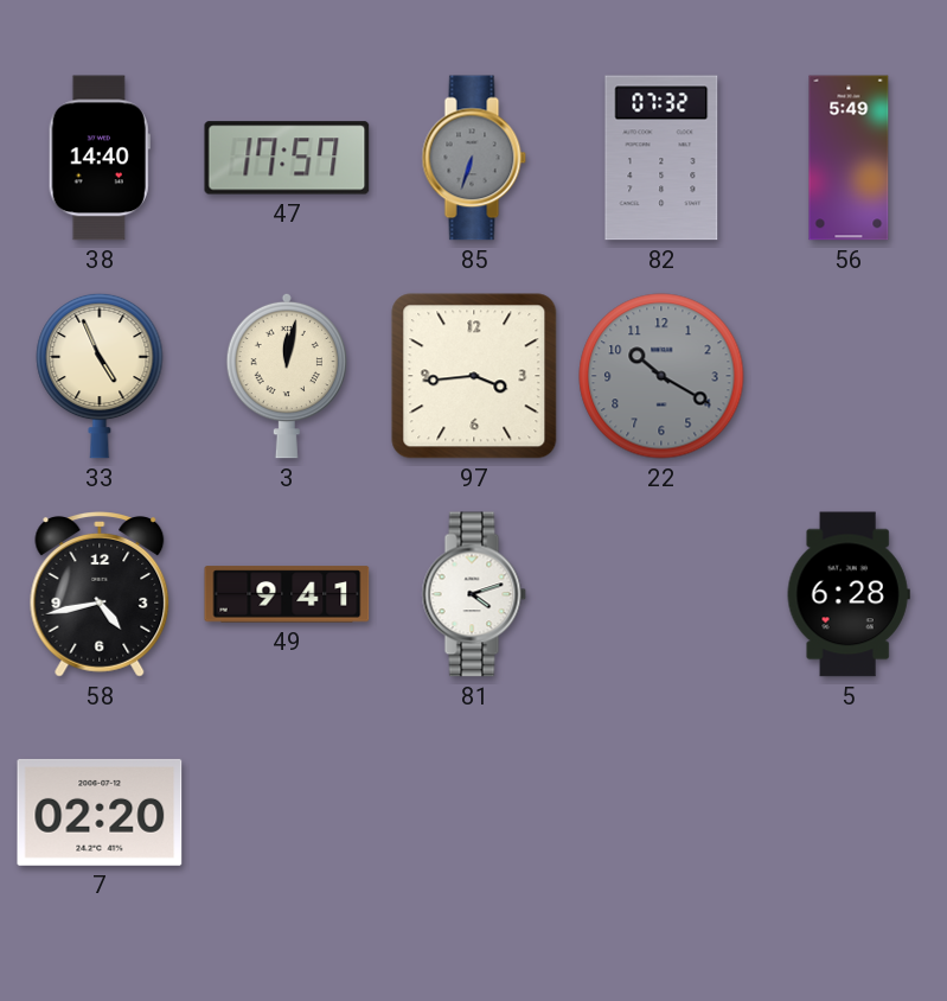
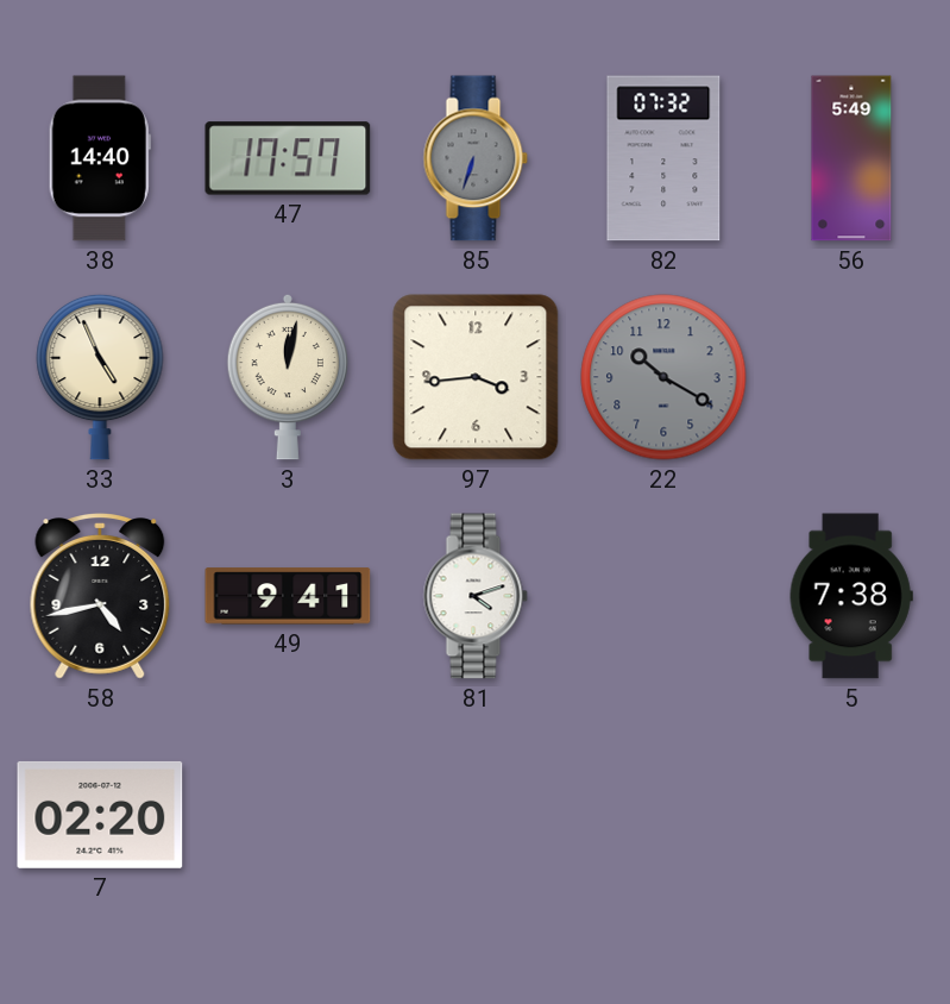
5: 6:28 -> 7:38 (851, 596)
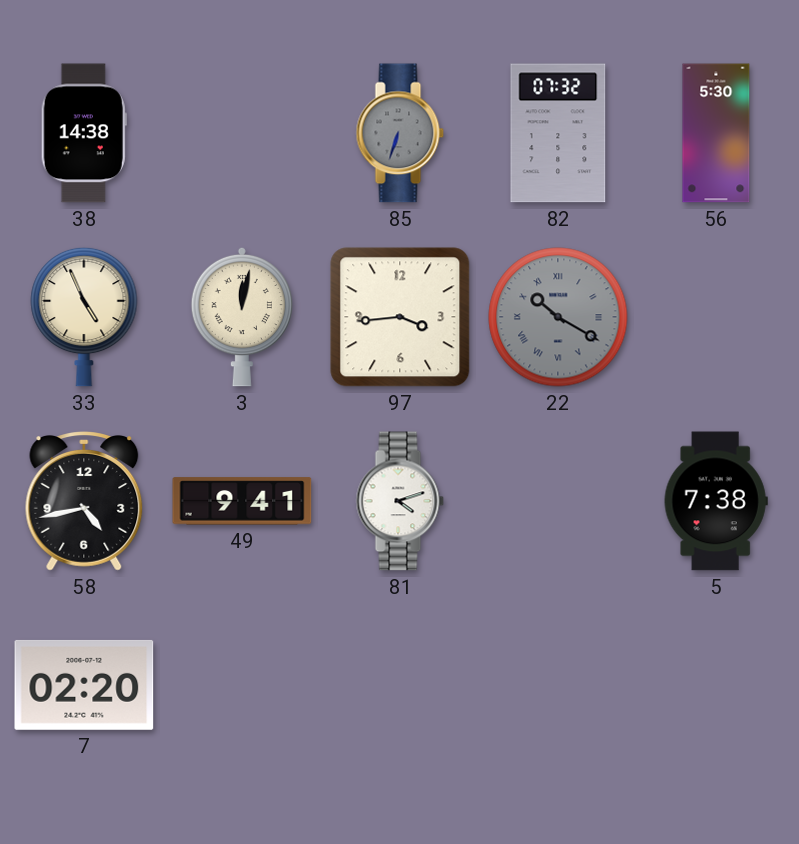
38: 14:40 -> 14:38 (84, 133)
47: 17:57 -> none (288, 158)
56: 5:49 -> 5:30 (716, 133)
22 numerals: Arabic -> Roman (558, 317)
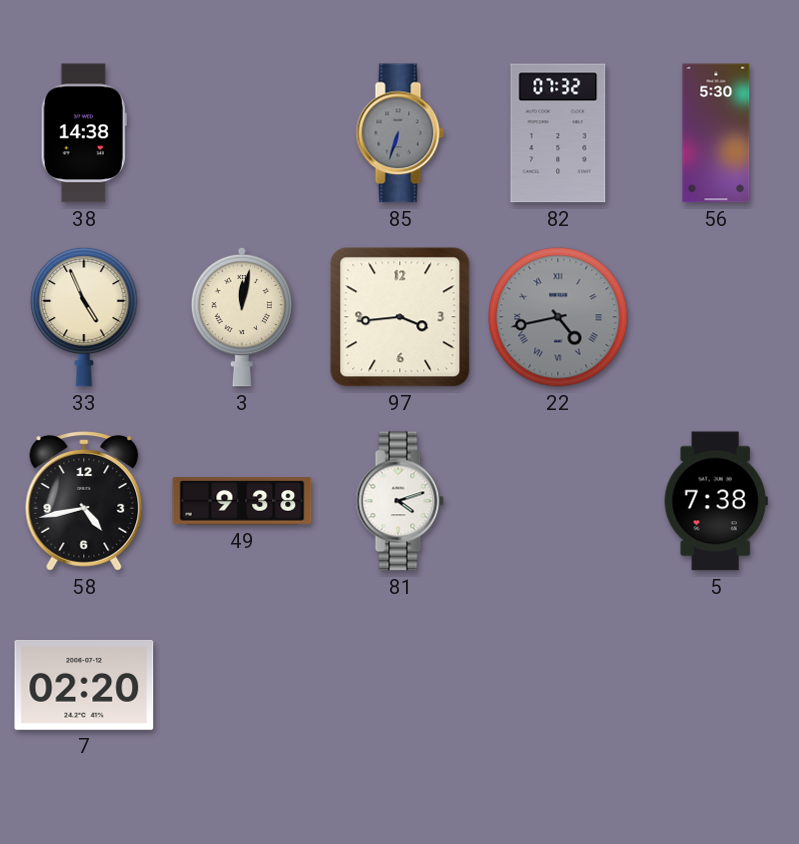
22: 10:20 -> 4:43 (558, 317)
49: 9:41 -> 9:38 (242, 501)
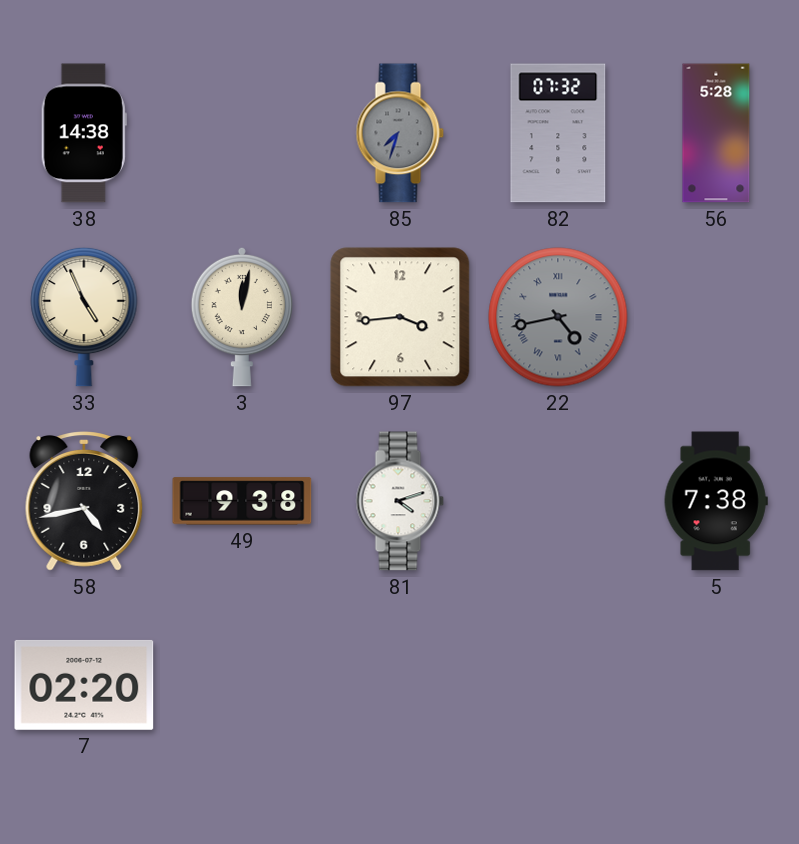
85: 6:33 -> 7:33 (400, 133)
56: 5:30 -> 5:28 (716, 133)
